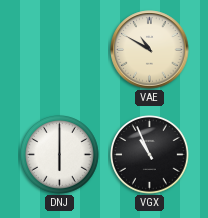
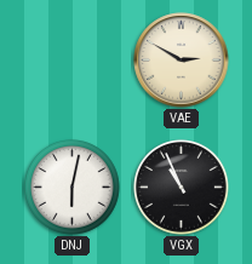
VAE: 10:50 -> 2:50 (182, 61)
DNJ: 6:00 -> 6:02 (73, 188)
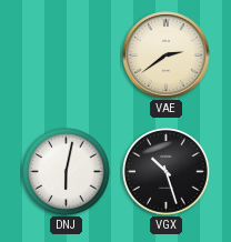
VAE: 2:50 -> 2:39 (167, 56)
VGX: 10:56 -> 10:27 (167, 172)
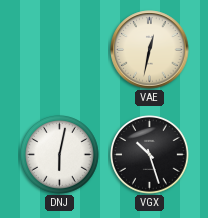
VAE: 2:39 -> 12:32 (150, 50)
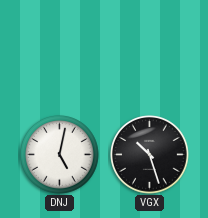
VAE: 12:32 -> none (150, 50)
DNJ: 6:02 -> 5:02 (60, 155)
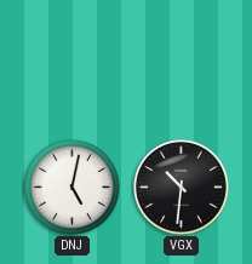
VGX: 10:27 -> 10:31 (182, 188)
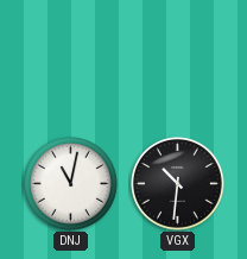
DNJ: 5:02 -> 11:02 (71, 184)
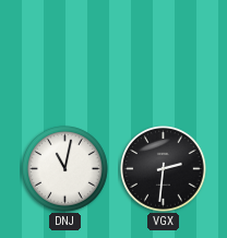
VGX: 10:31 -> 2:31 (164, 169)
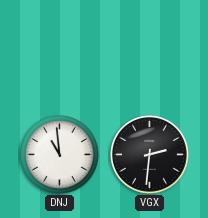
DNJ: 11:02 -> 10:59 (60, 155)
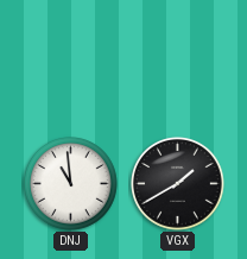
VGX: 2:31 -> 1:40 (178, 184)
